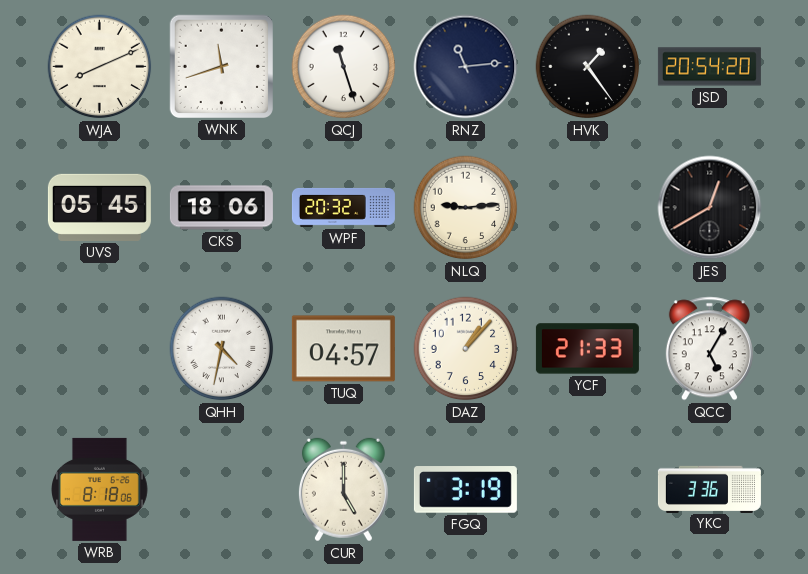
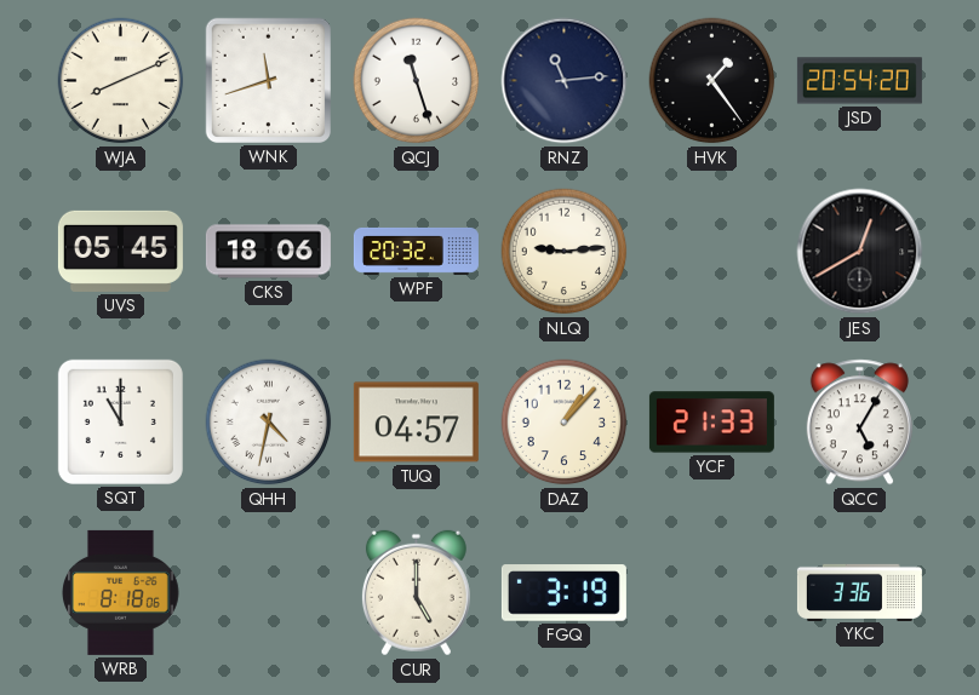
SQT: none -> 11:00 (120, 421)
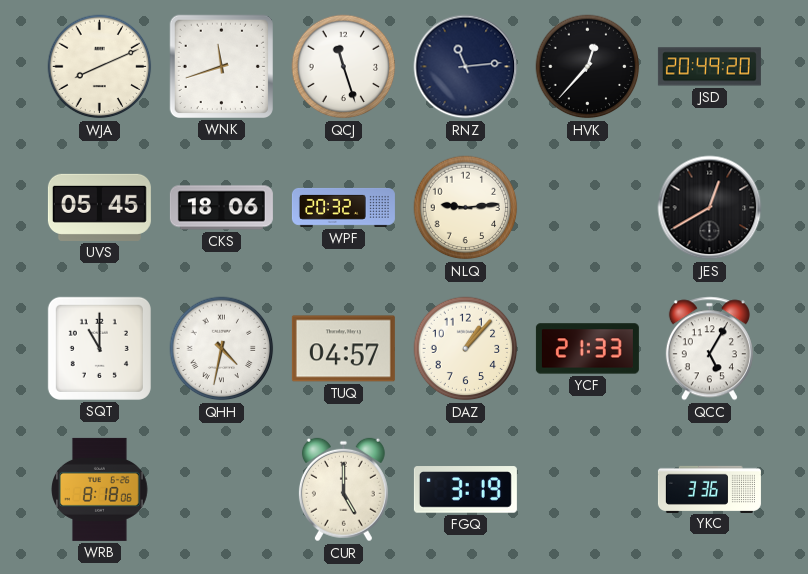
HVK: 1:24 -> 12:37 (588, 67)
JSD: 20:54 -> 20:49 (709, 67)
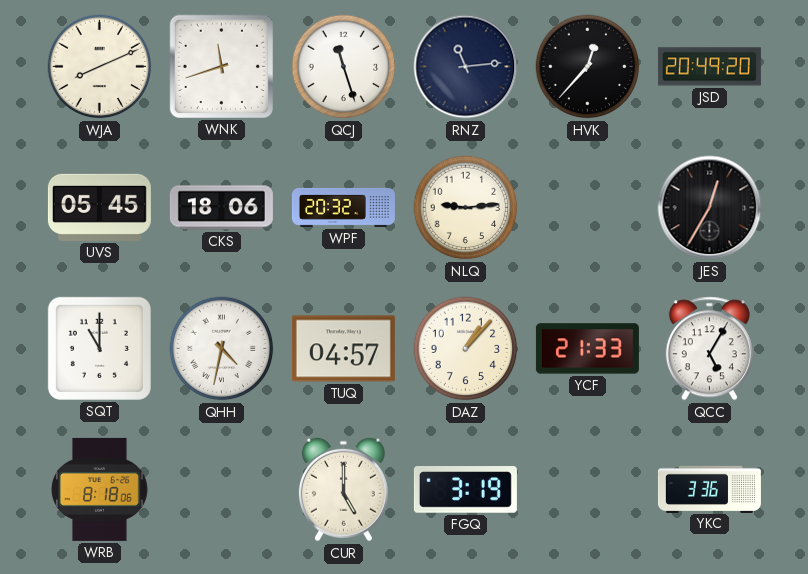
JES: 12:40 -> 12:35 (710, 208)
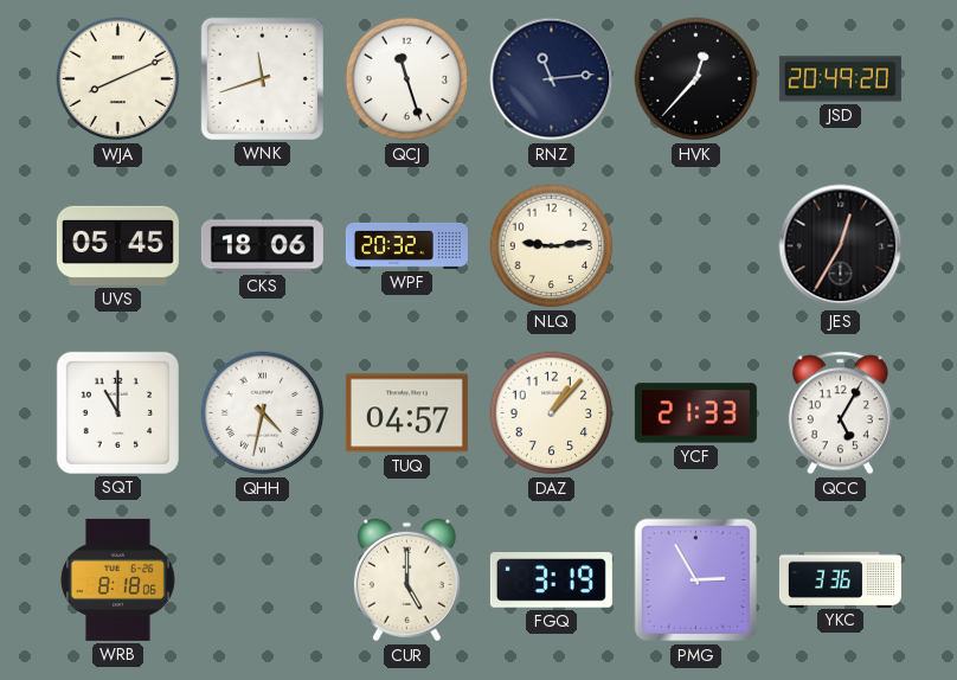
PMG: none -> 2:55 (696, 580)
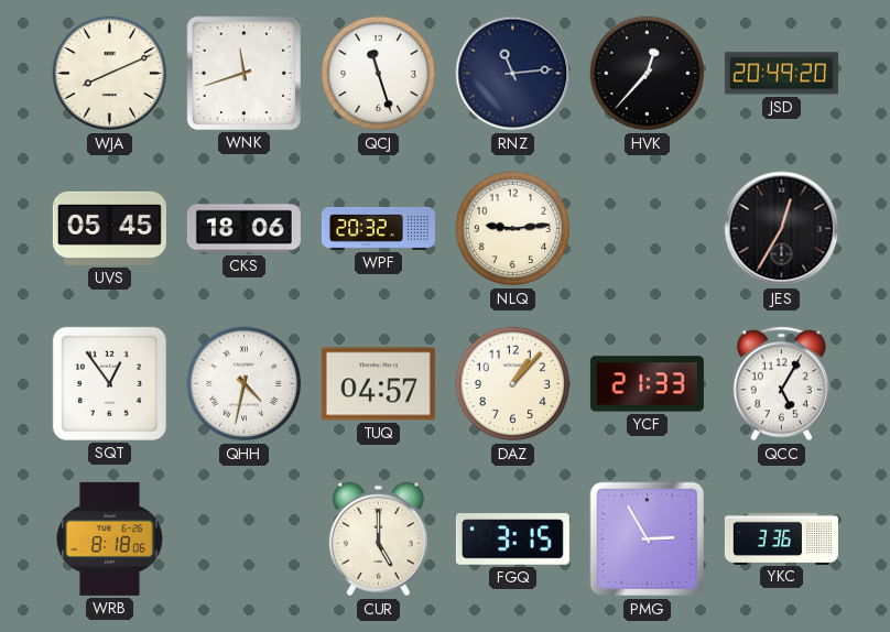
SQT: 11:00 -> 12:54 (109, 383)
FGQ: 3:19 -> 3:15 (512, 540)
